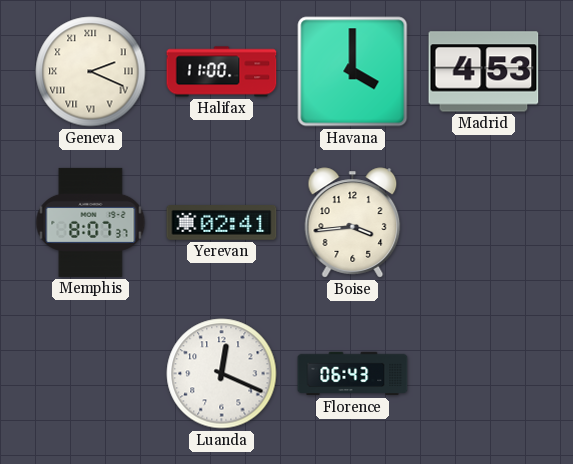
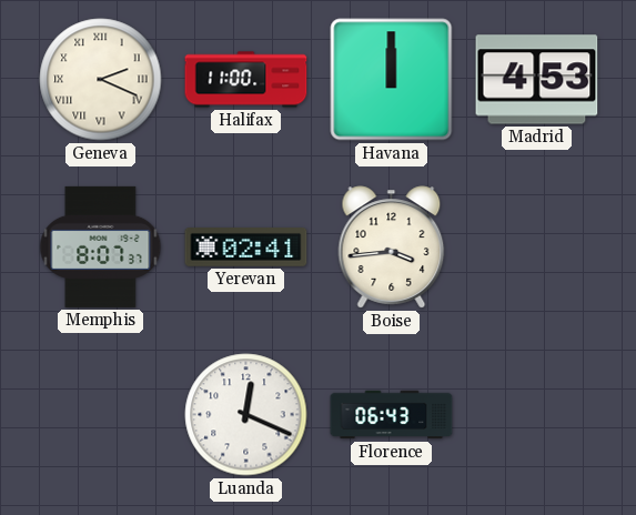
Havana: 4:00 -> 12:00 (392, 80)
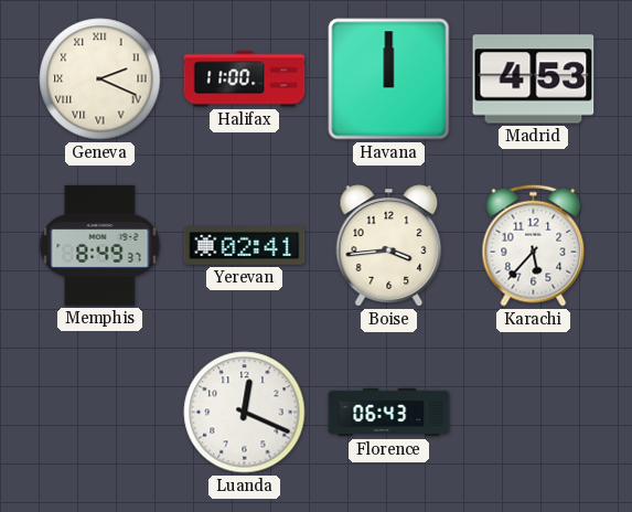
Memphis: 8:07 -> 8:49 (100, 245)
Karachi: none -> 5:37 (534, 245)
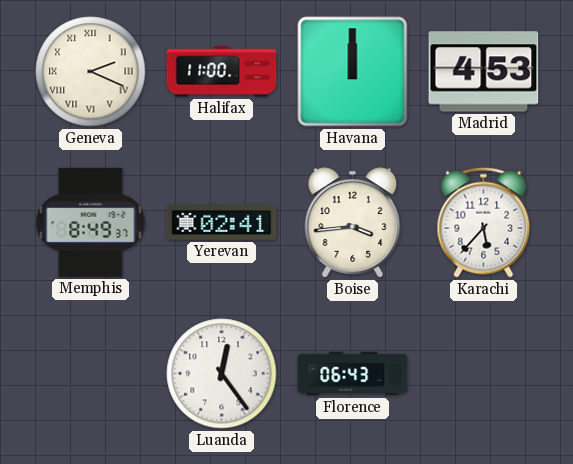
Luanda: 12:19 -> 12:24 (222, 374)
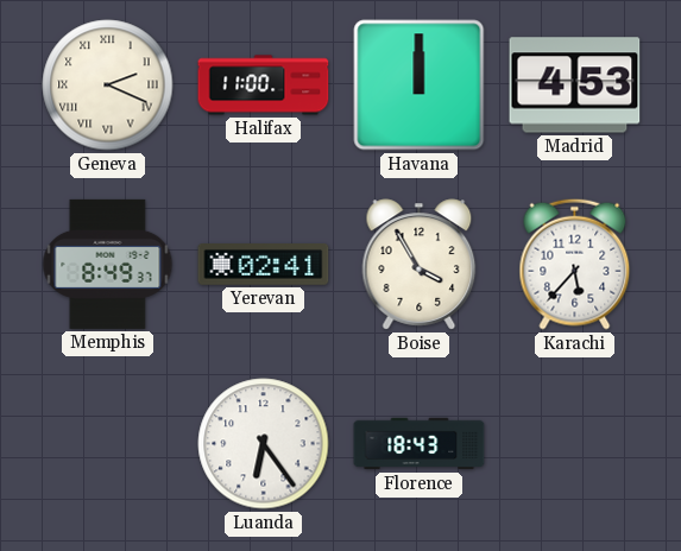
Boise: 3:44 -> 3:55 (420, 265)
Luanda: 12:24 -> 6:24 (264, 444)
Florence: 06:43 -> 18:43 (420, 444)
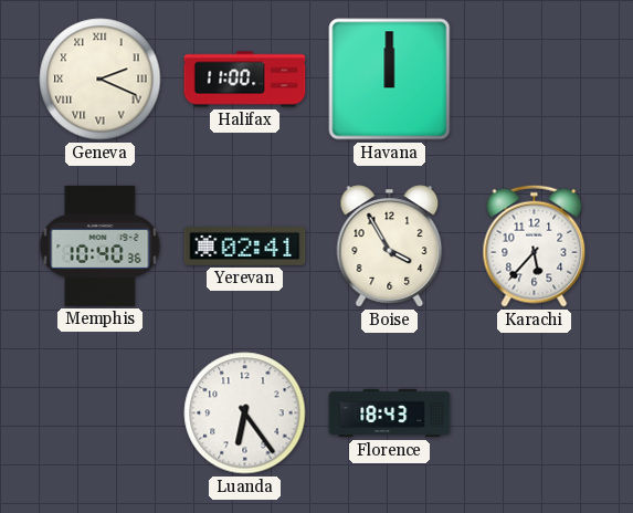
Madrid: 4:53 -> none (575, 85)
Memphis: 8:49 -> 10:40 (101, 245)
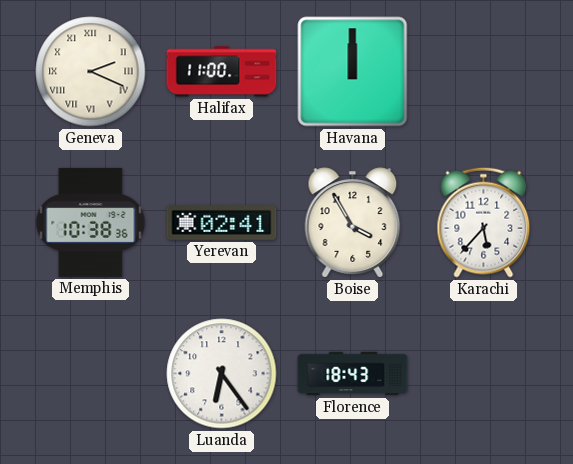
Memphis: 10:40 -> 10:38 (91, 222)
